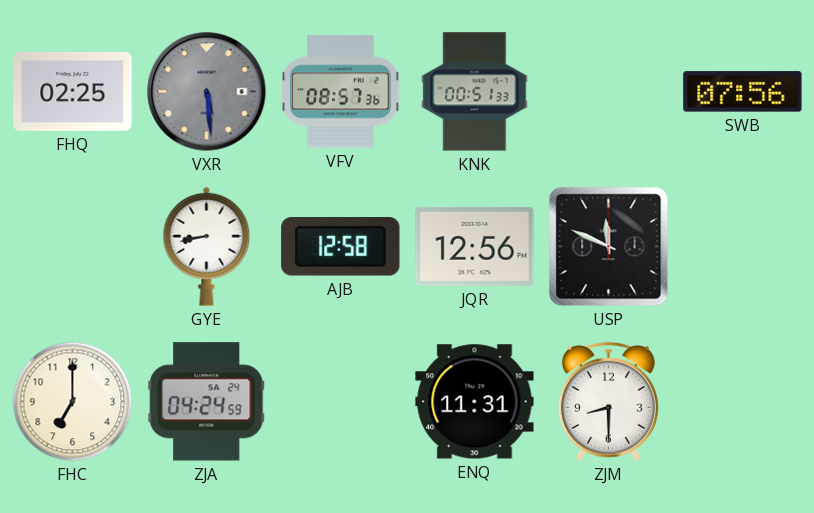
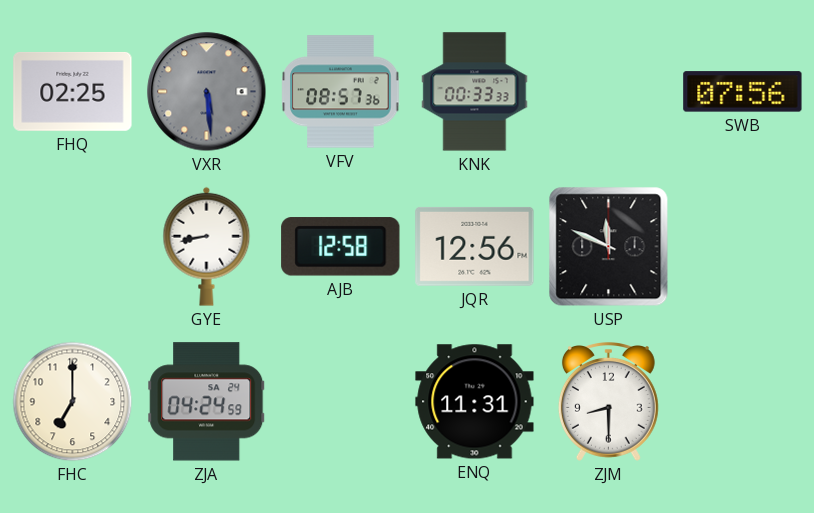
KNK: 00:51 -> 00:33 (475, 92)
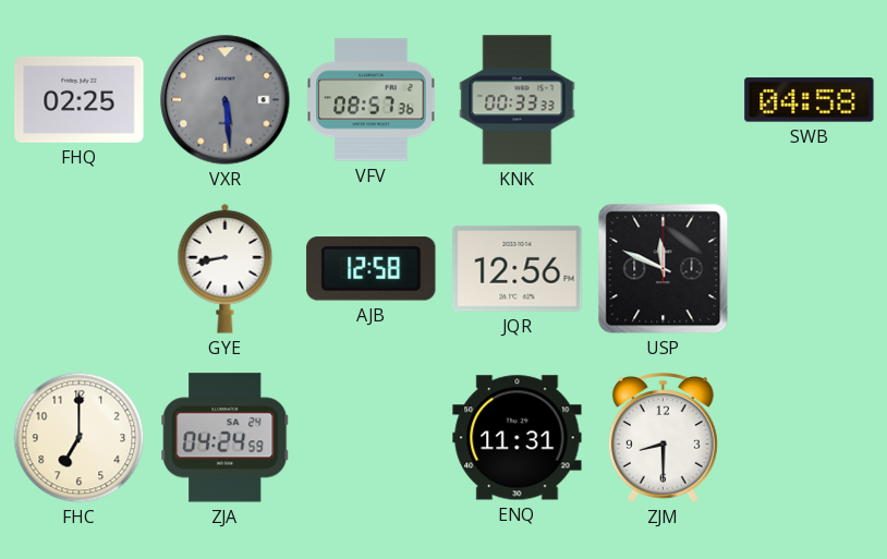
SWB: 07:56 -> 04:58 (810, 100)
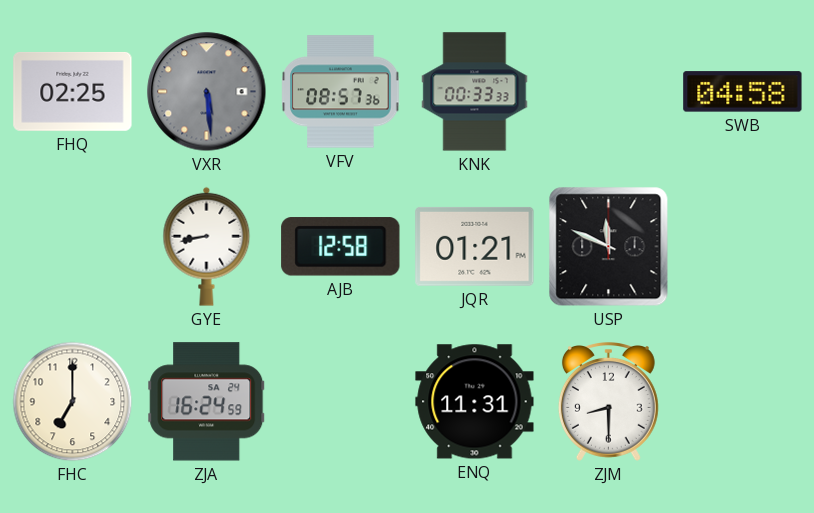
JQR: 12:56 -> 01:21 (475, 246)
ZJA: 04:24 -> 16:24 (207, 402)
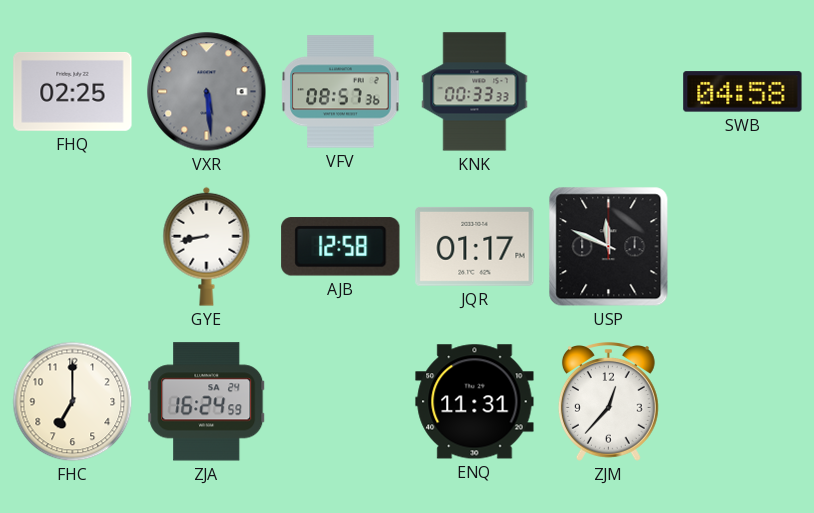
JQR: 01:21 -> 01:17 (475, 246)
ZJM: 8:30 -> 12:37 (608, 402)
